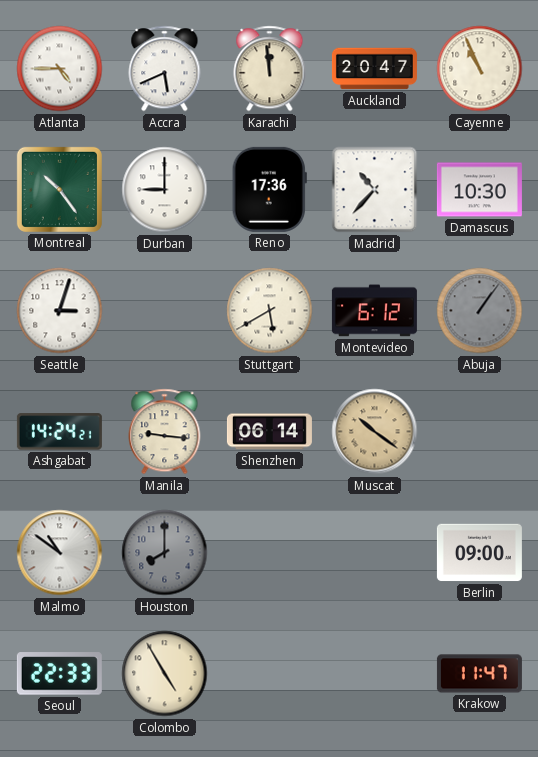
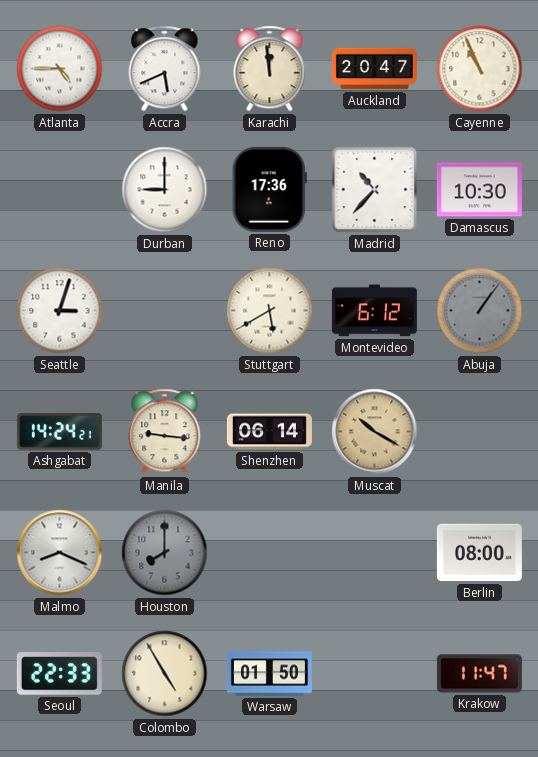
Montreal: 10:24 -> none (59, 189)
Muscat: 10:21 -> 10:20 (375, 432)
Malmo: 10:51 -> 8:19 (60, 553)
Berlin: 09:00 -> 08:00 (479, 553)
Warsaw: none -> 01:50 (269, 674)
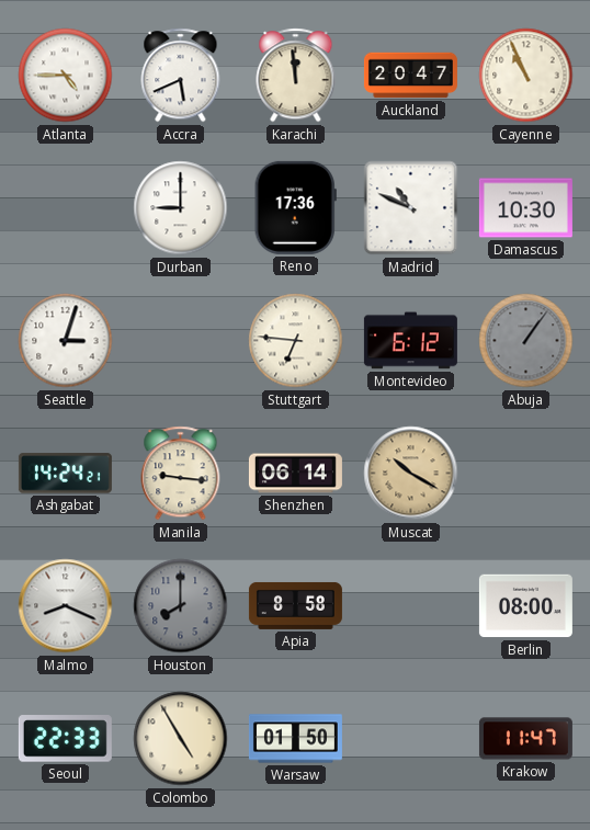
Madrid: 10:37 -> 10:49 (411, 208)
Stuttgart: 5:40 -> 6:46 (296, 341)
Apia: none -> 8:58 (295, 605)
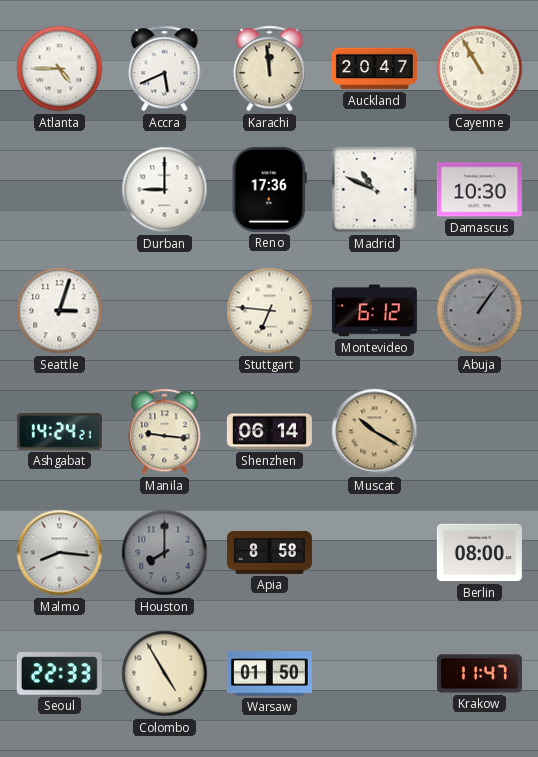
Cayenne: 10:56 -> 10:55 (480, 69)
Malmo: 8:19 -> 8:16 (60, 553)
